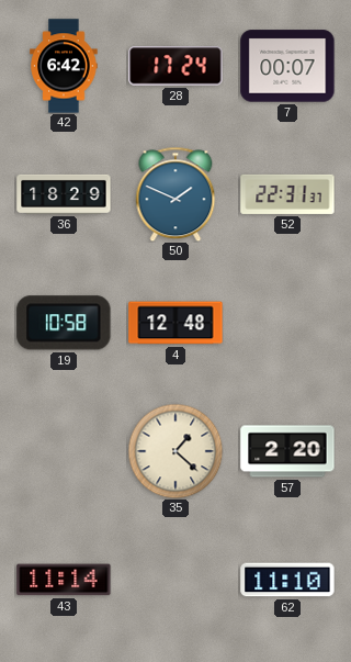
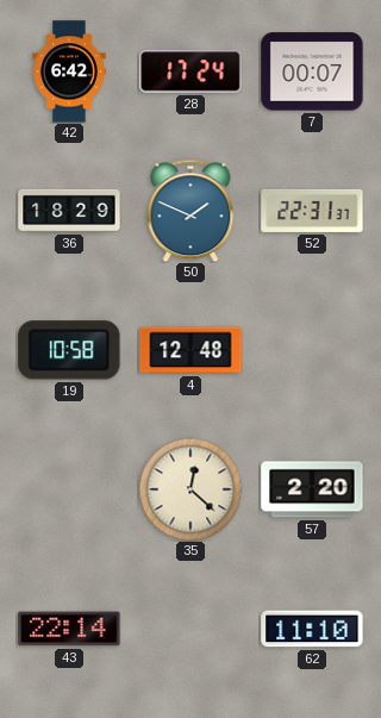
35: 1:22 -> 12:22 (190, 489)
43: 11:14 -> 22:14 (69, 629)
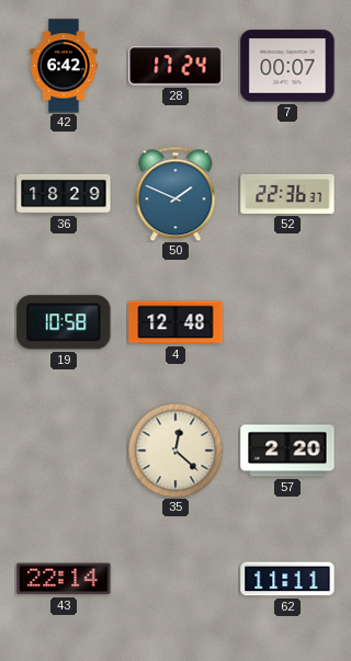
52: 22:31 -> 22:36 (287, 194)
62: 11:10 -> 11:11 (287, 579)
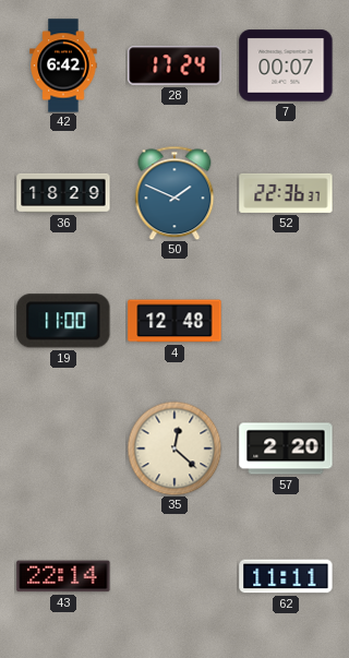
19: 10:58 -> 11:00 (63, 321)
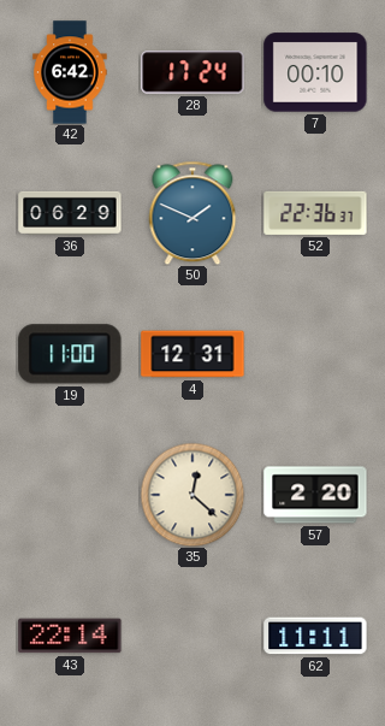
7: 00:07 -> 00:10 (315, 72)
36: 18:29 -> 06:29 (70, 213)
4: 12:48 -> 12:31 (192, 354)
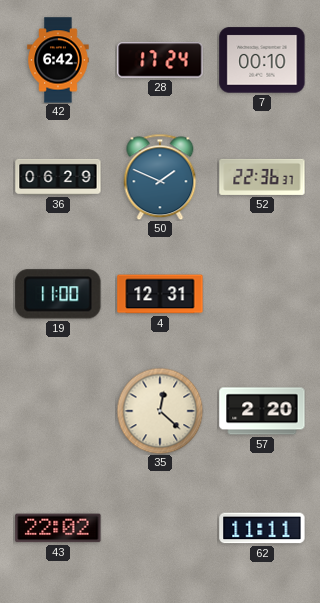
43: 22:14 -> 22:02 (58, 528)
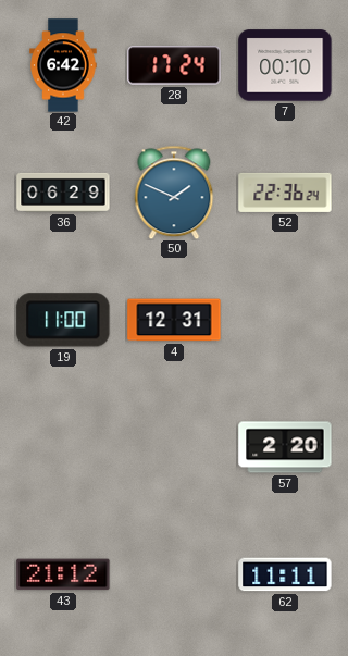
52: 22:36:37 -> 22:36:24 (285, 193)
35: 12:22 -> none (160, 411)
43: 22:02 -> 21:12 (63, 574)
